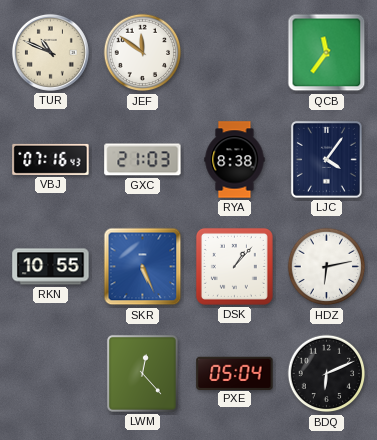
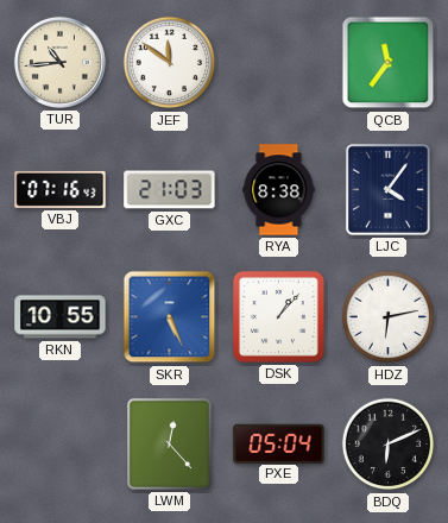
TUR: 10:49 -> 10:44 (59, 62)
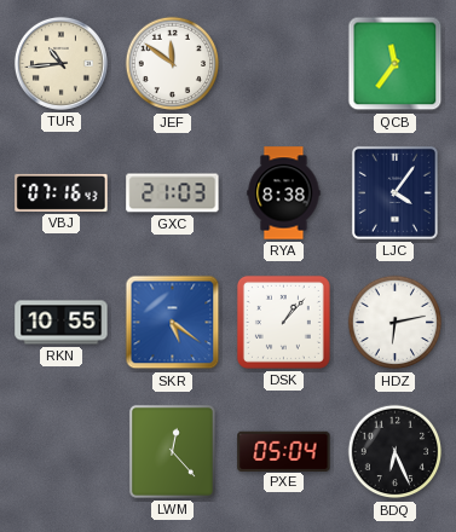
SKR: 5:26 -> 5:21 (173, 323)
BDQ: 6:11 -> 6:26 (396, 452)
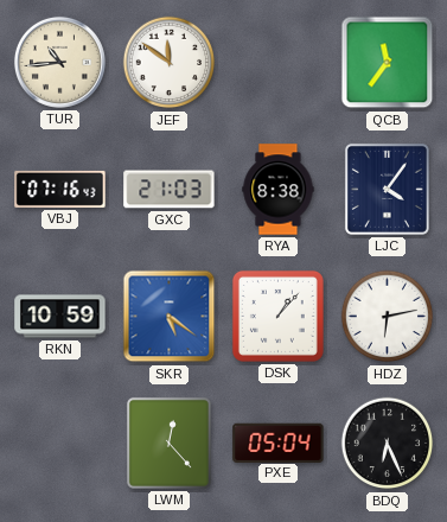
RKN: 10:55 -> 10:59 (60, 317)
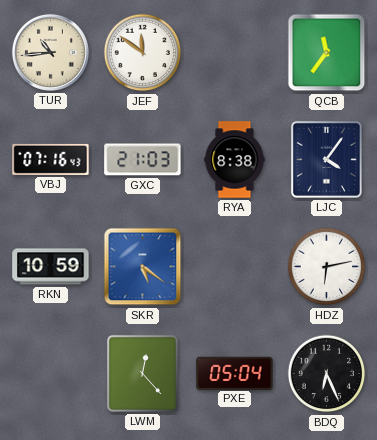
DSK: 1:07 -> none (277, 316)
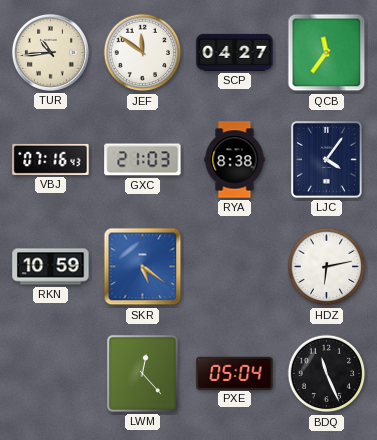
SCP: none -> 04:27 (235, 52)
BDQ: 6:26 -> 11:26 (327, 374)
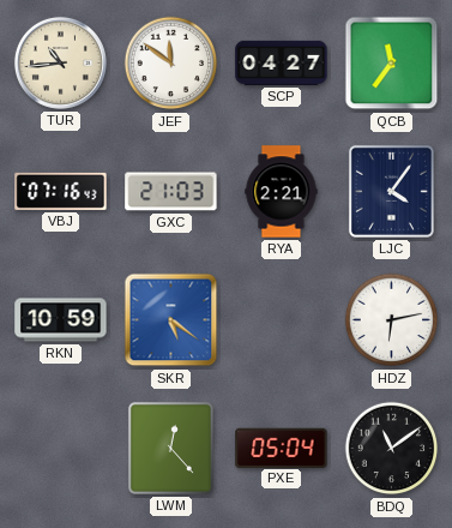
RYA: 8:38 -> 2:21 (282, 192)
BDQ: 11:26 -> 11:09 (392, 449)
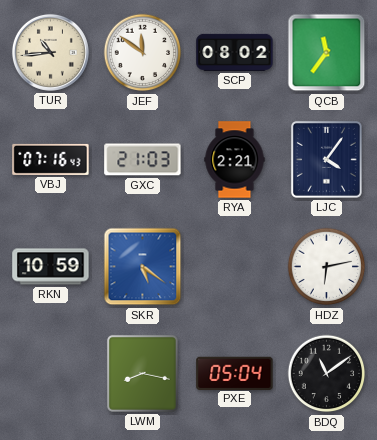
SCP: 04:27 -> 08:02 (235, 52)
LWM: 12:23 -> 8:17 (142, 373)
